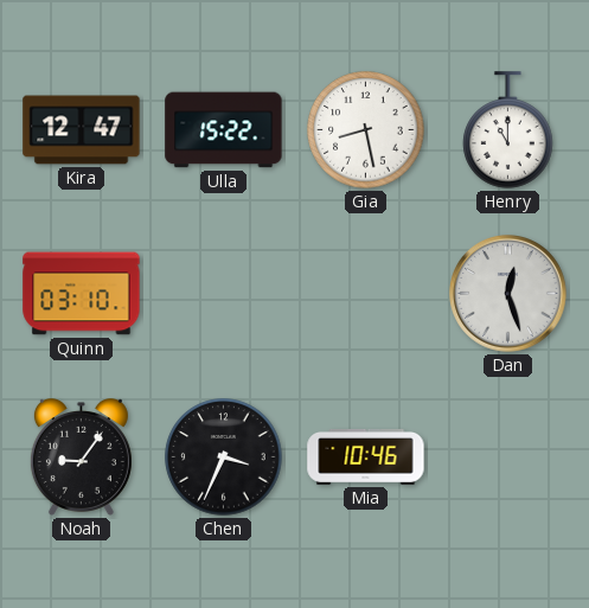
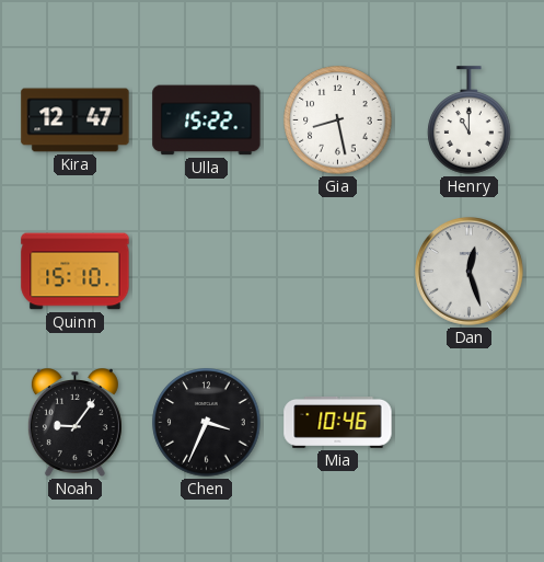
Quinn: 03:10 -> 15:10 (76, 272)
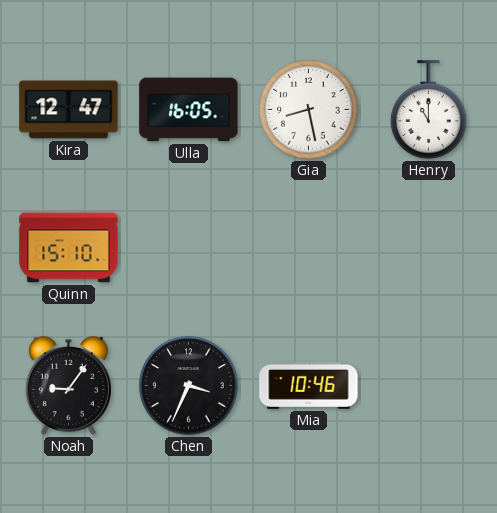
Ulla: 15:22 -> 16:05 (189, 110)
Dan: 12:27 -> none (470, 272)
